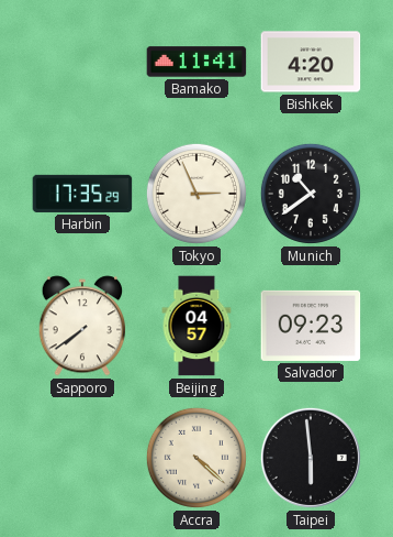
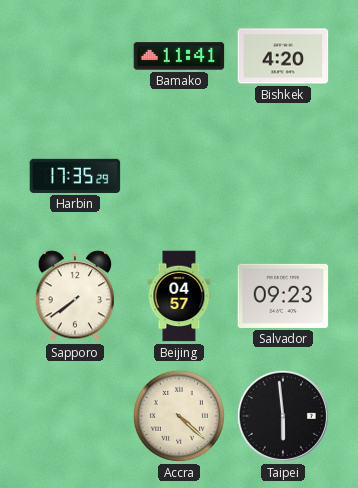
Tokyo: 2:56 -> none (196, 194)
Munich: 10:39 -> none (311, 194)
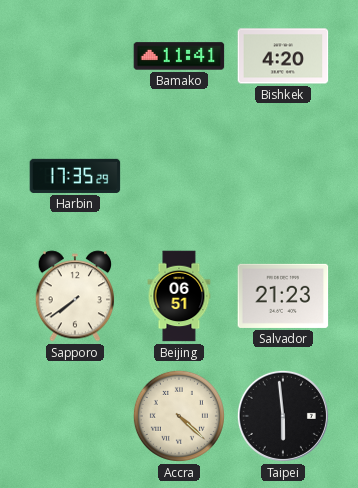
Beijing: 04:57 -> 06:51 (179, 296)
Salvador: 09:23 -> 21:23 (283, 296)
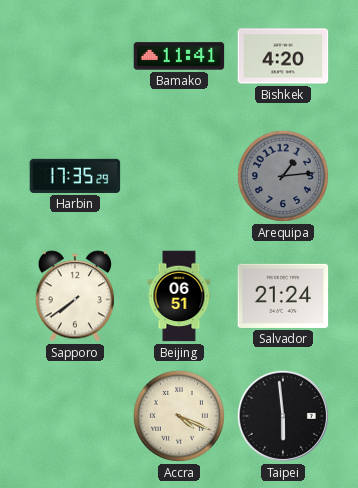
Arequipa: none -> 1:14 (283, 176)
Salvador: 21:23 -> 21:24 (283, 296)
Accra: 4:22 -> 4:19 (179, 416)
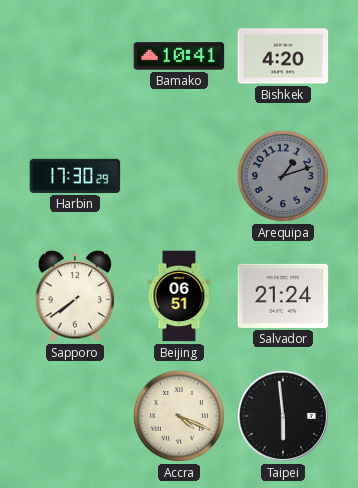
Bamako: 11:41 -> 10:41 (179, 56)
Harbin: 17:35 -> 17:30 (75, 176)
Arequipa: 1:14 -> 1:12 (283, 176)
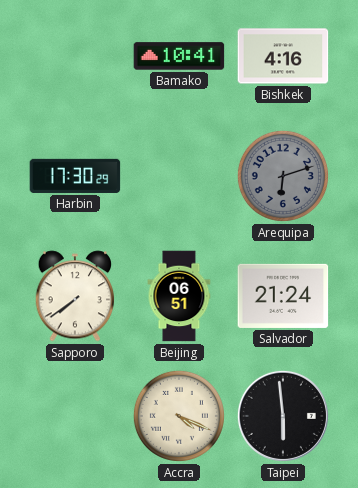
Bishkek: 4:20 -> 4:16 (283, 56)
Arequipa: 1:12 -> 6:12 (283, 176)
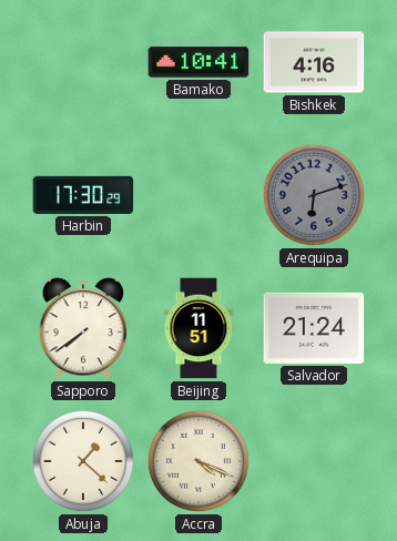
Beijing: 06:51 -> 11:51 (198, 328)
Abuja: none -> 1:22 (83, 461)
Taipei: 5:59 -> none (283, 416)
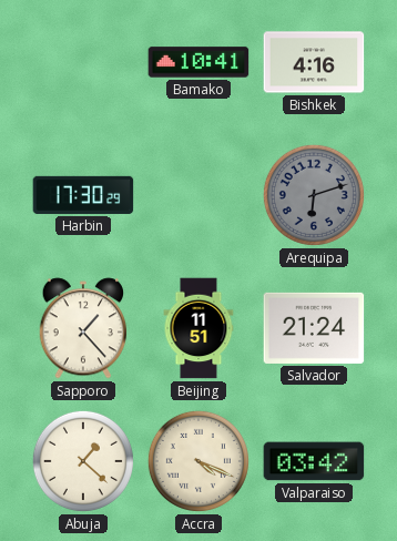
Sapporo: 7:39 -> 1:23 (83, 328)
Valparaiso: none -> 03:42 (314, 461)
